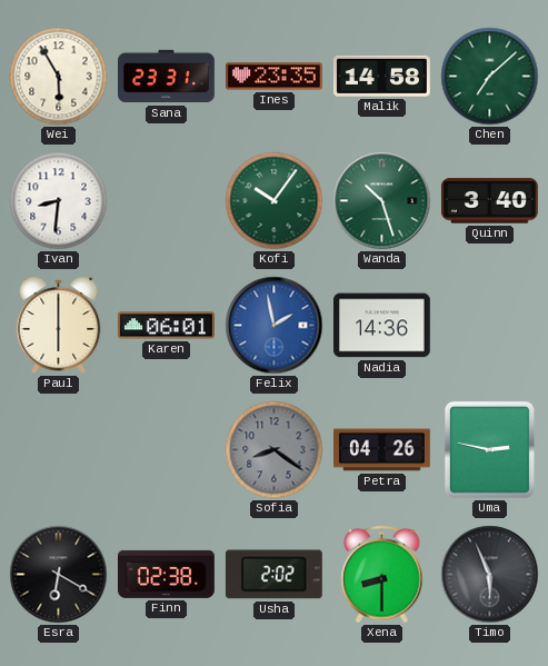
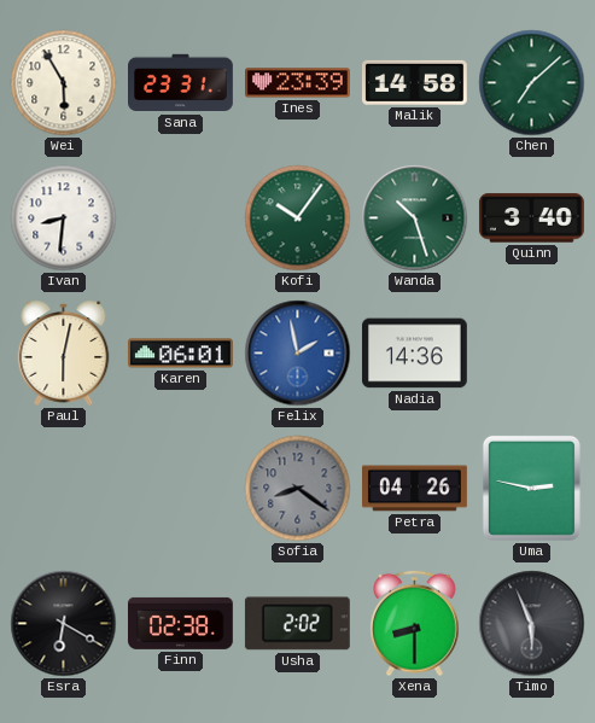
Ines: 23:35 -> 23:39 (298, 83)
Paul: 6:00 -> 6:02 (64, 352)
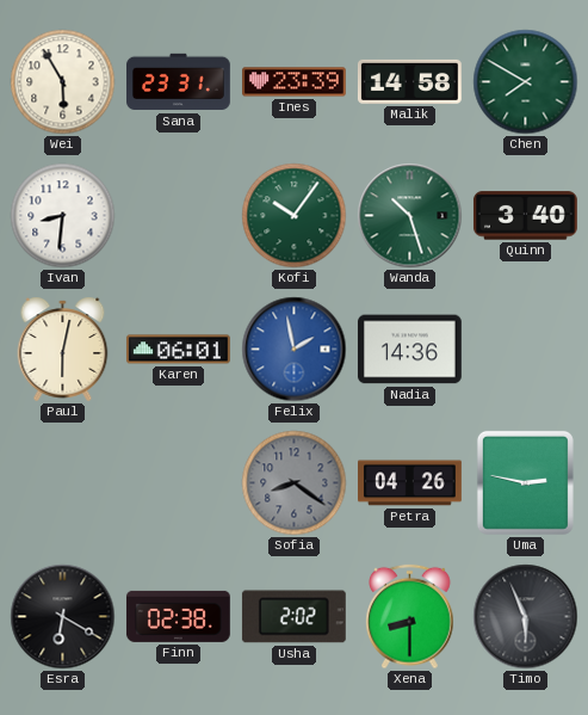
Chen: 7:08 -> 7:50 (526, 82)
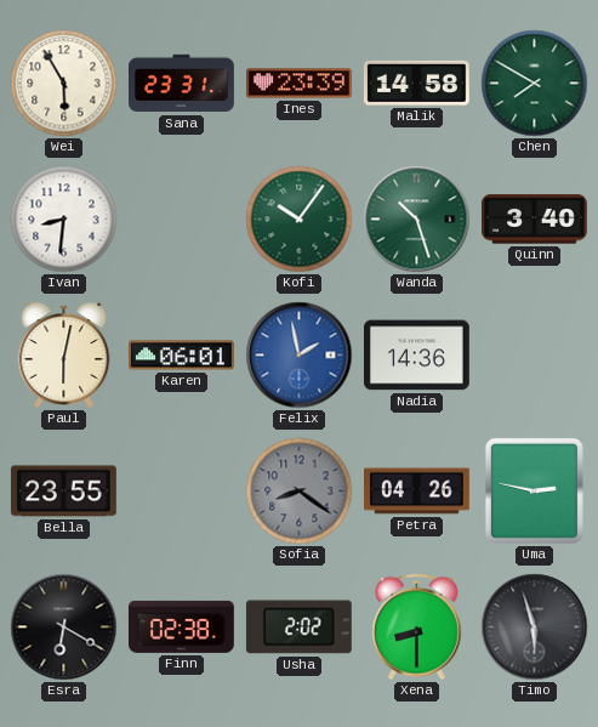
Bella: none -> 23:55 (63, 492)
Timo: 5:56 -> 5:57 (535, 627)
